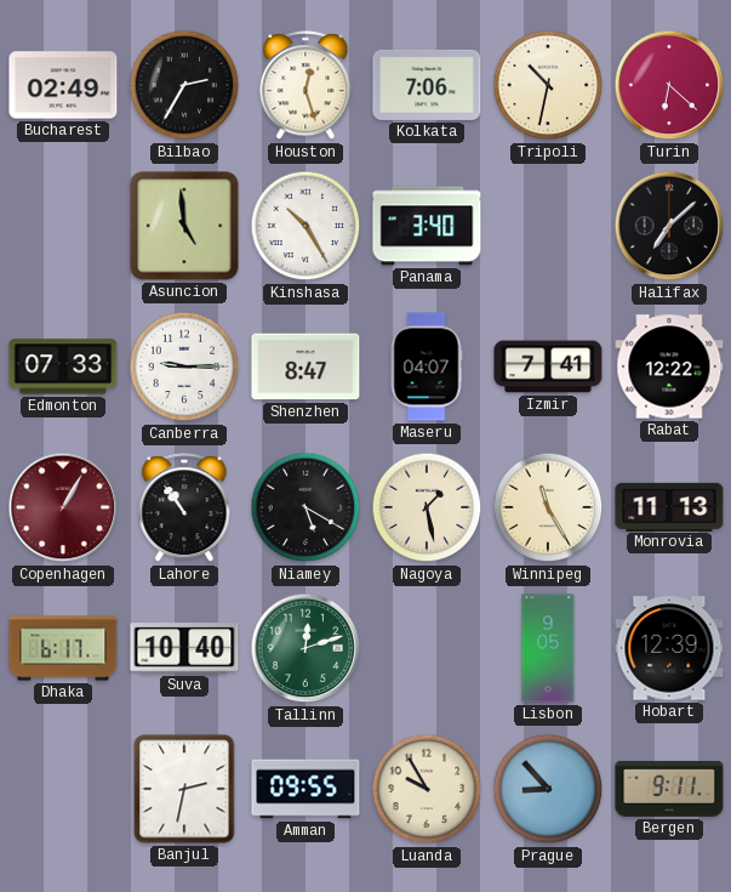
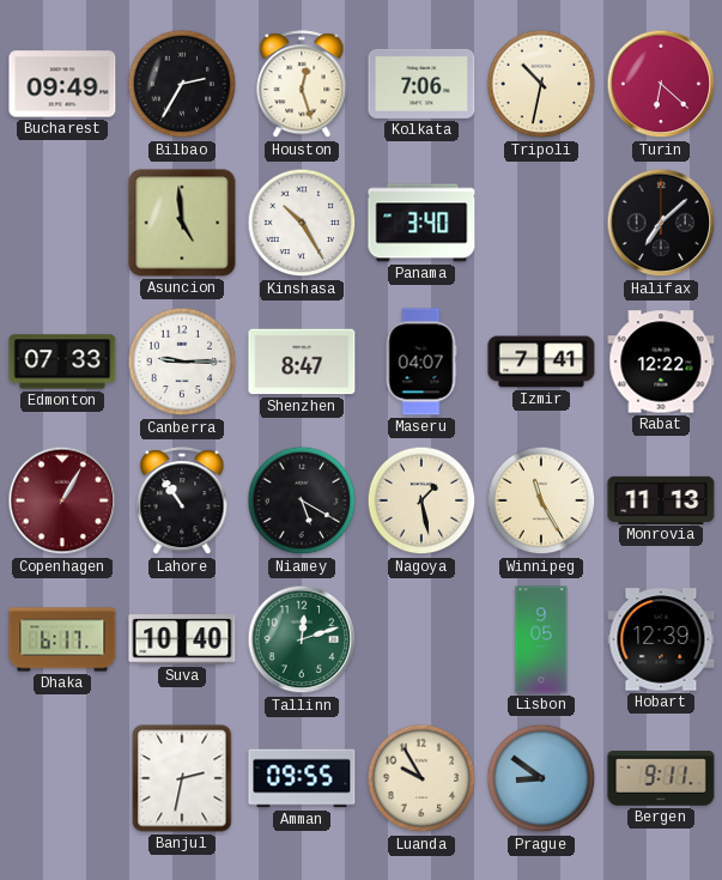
Bucharest: 02:49 -> 09:49 (62, 84)
Prague: 8:53 -> 8:51 (541, 778)
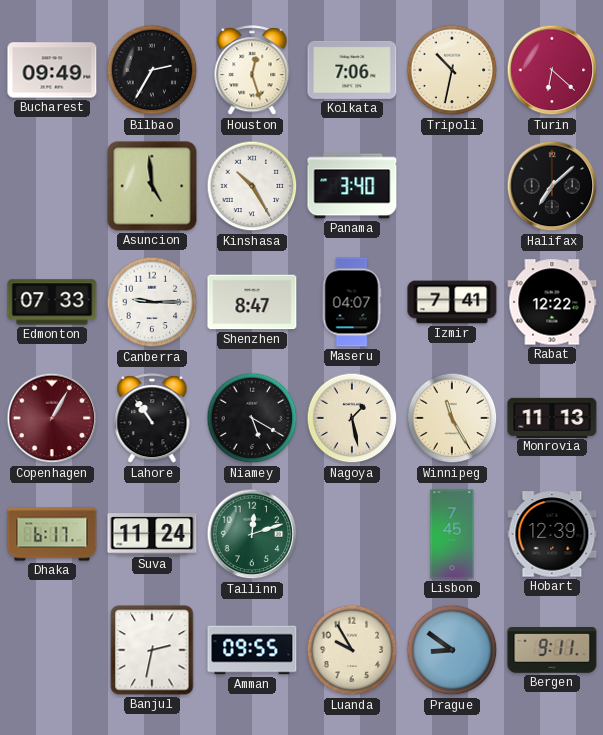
Suva: 10:40 -> 11:24 (152, 534)
Lisbon: 9:05 -> 7:45 (452, 534)
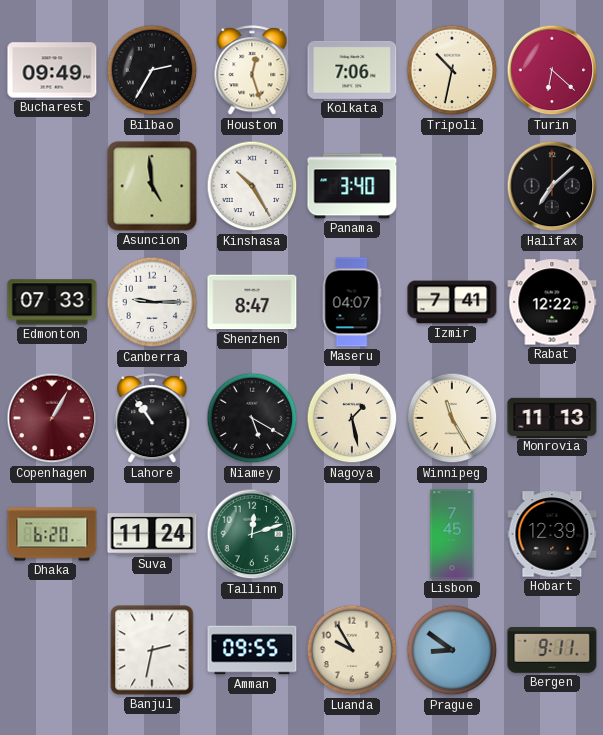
Dhaka: 6:17 -> 6:20 (52, 534)
